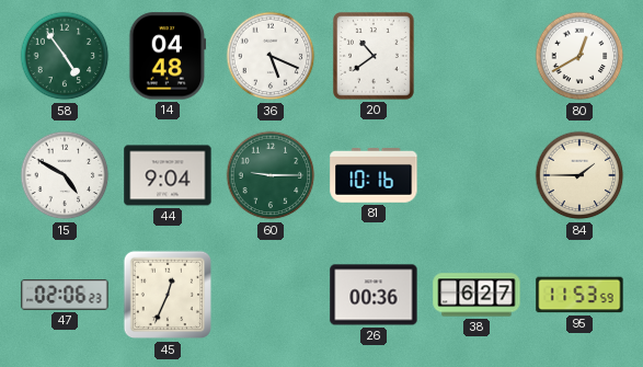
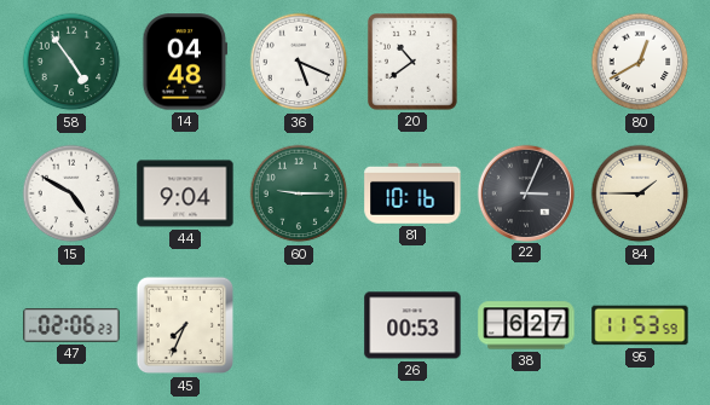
22: none -> 3:04 (525, 192)
45: 12:34 -> 7:34 (185, 325)
26: 00:36 -> 00:53 (412, 325)
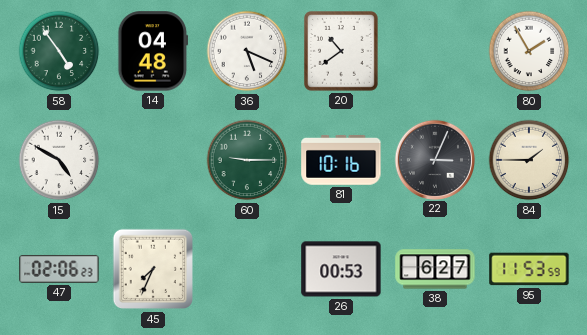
80: 12:40 -> 1:55 (529, 51)
44: 9:04 -> none (185, 193)
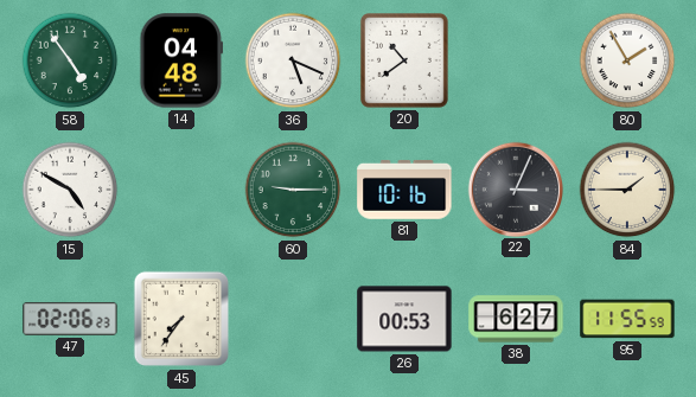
45: 7:34 -> 7:36 (181, 319)
95: 11:53 -> 11:55 (627, 319)
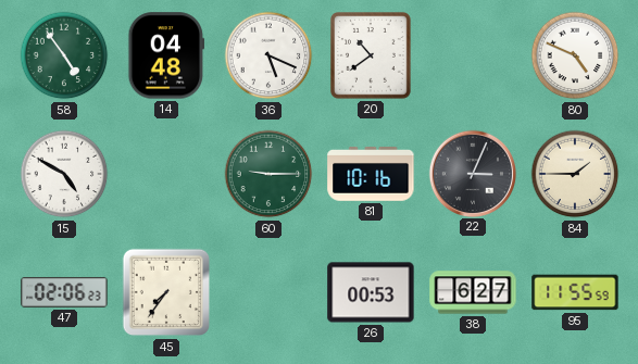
80: 1:55 -> 4:49 (575, 55)
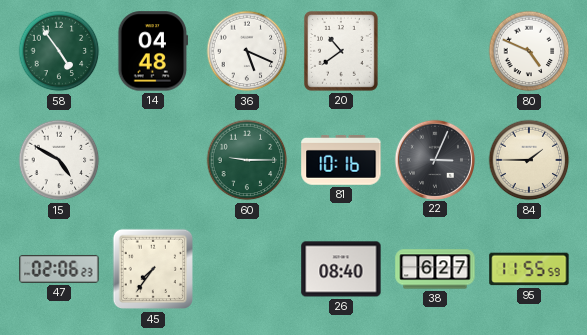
26: 00:53 -> 08:40 (341, 269)
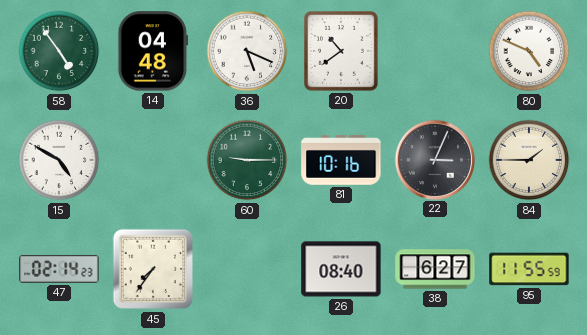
47: 02:06 -> 02:14 (59, 269)
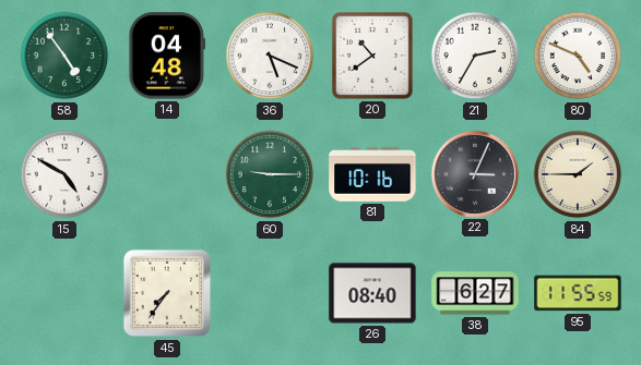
21: none -> 2:35 (475, 56)
47: 02:14 -> none (59, 269)
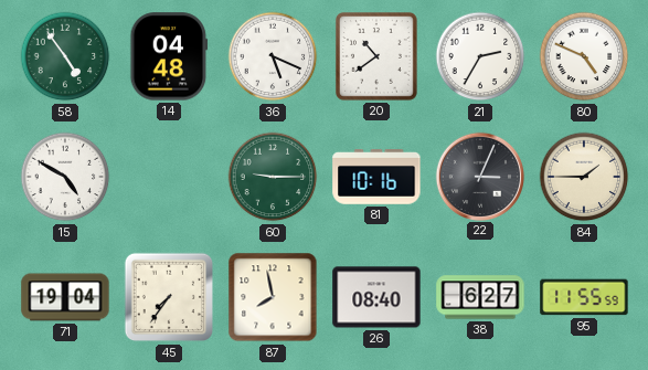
71: none -> 19:04 (65, 297)
87: none -> 7:58 (273, 297)
